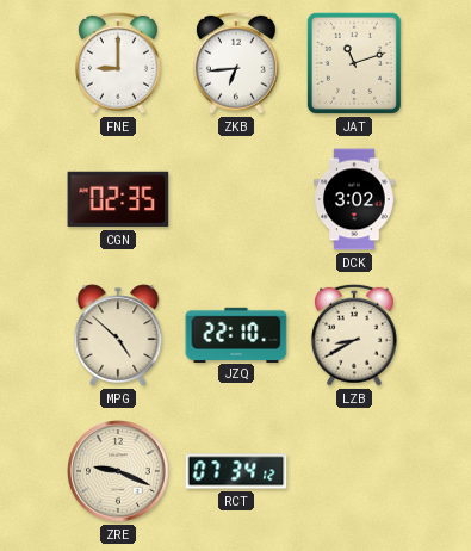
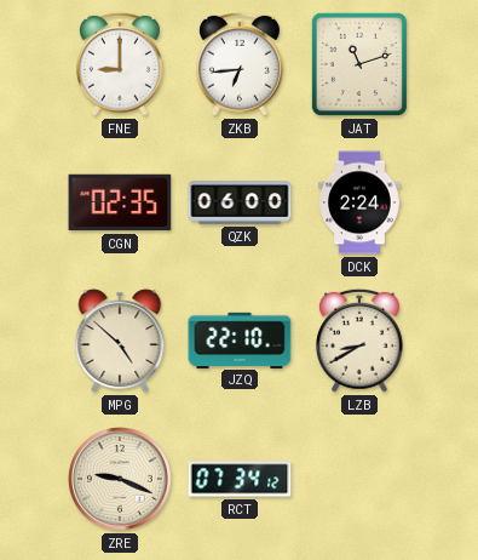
QZK: none -> 06:00 (240, 202)
DCK: 3:02 -> 2:24 (359, 202)
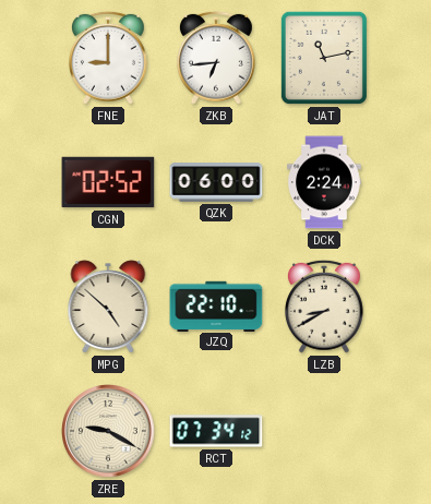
JAT: 11:12 -> 11:13 (324, 58)
CGN: 02:35 -> 02:52 (108, 182)
ZRE: 9:19 -> 9:20 (109, 432)
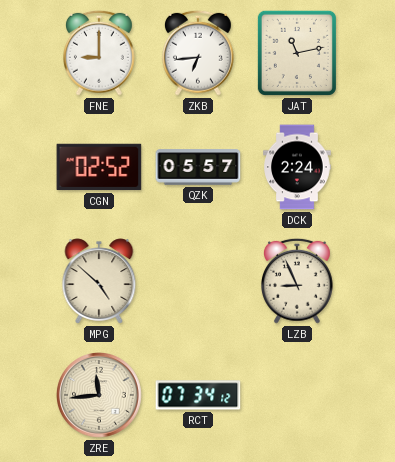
QZK: 06:00 -> 05:57 (198, 167)
JZQ: 22:10 -> none (216, 305)
LZB: 8:40 -> 8:56 (297, 281)
ZRE: 9:20 -> 11:44 (100, 396)
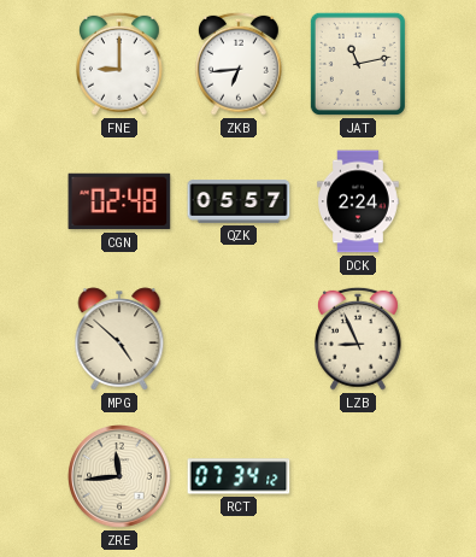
CGN: 02:52 -> 02:48 (119, 201)
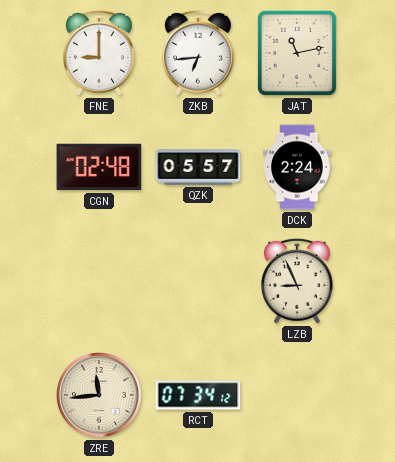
MPG: 4:52 -> none (119, 339)
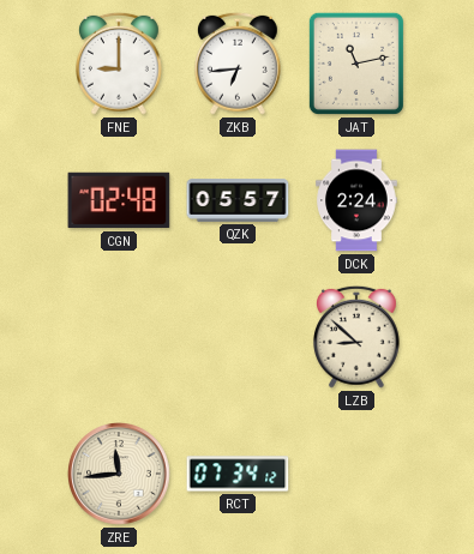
LZB: 8:56 -> 8:52 (356, 337)
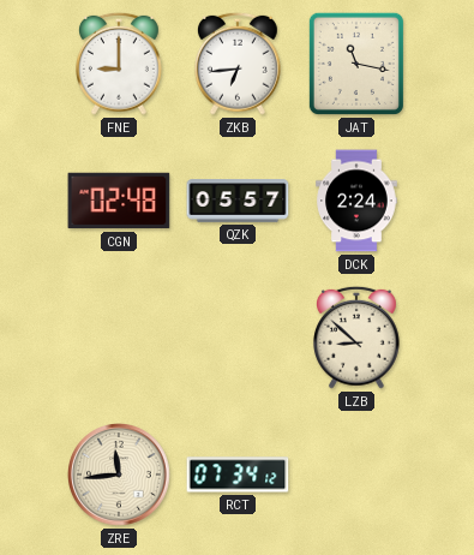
JAT: 11:13 -> 11:17 (356, 64)
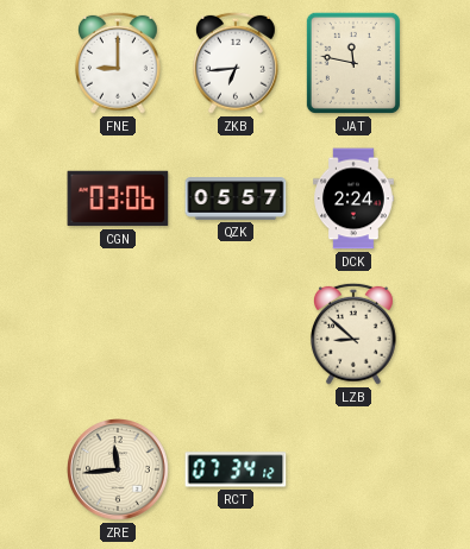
JAT: 11:17 -> 11:47 (353, 63)
CGN: 02:48 -> 03:06 (118, 198)
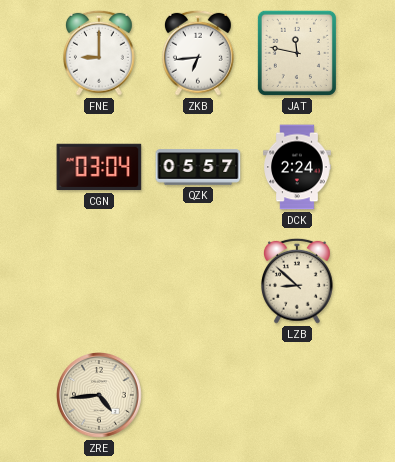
CGN: 03:06 -> 03:04 (99, 167)
ZRE: 11:44 -> 4:44 (100, 396)
RCT: 07:34 -> none (236, 469)
